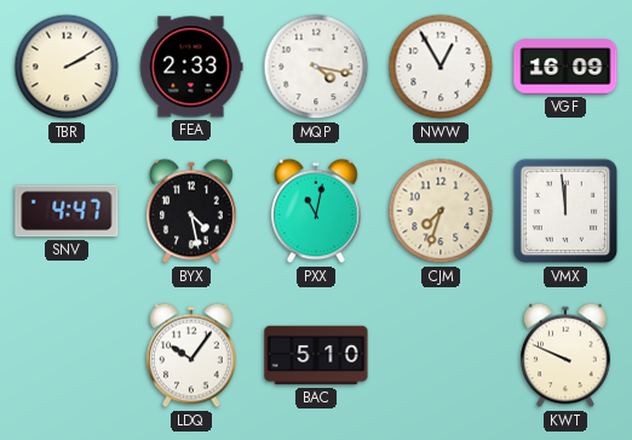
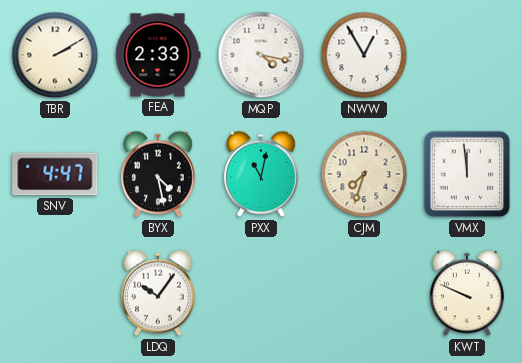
VGF: 16:09 -> none (565, 67)
BAC: 5:10 -> none (316, 355)
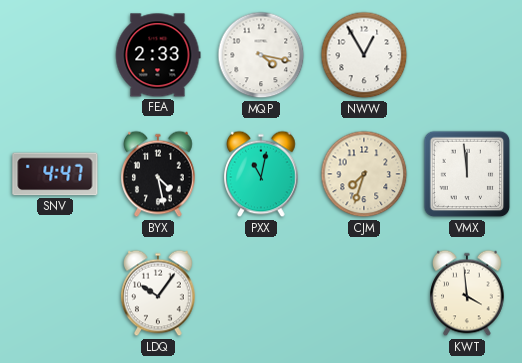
TBR: 2:10 -> none (55, 55)
KWT: 9:49 -> 3:59 (467, 293)
